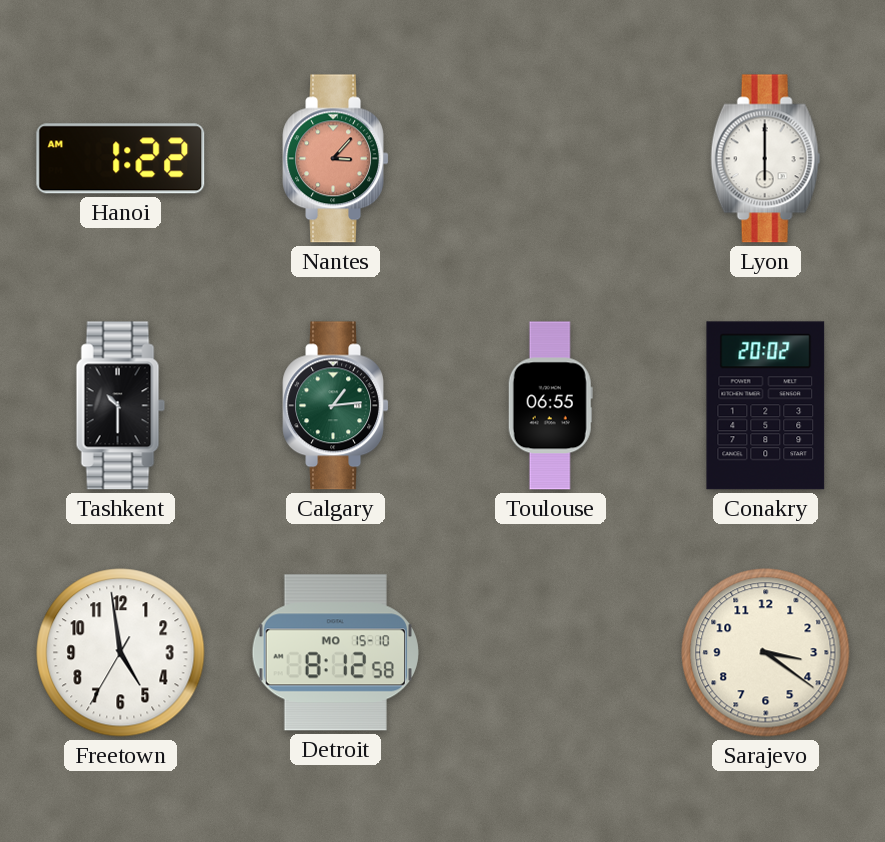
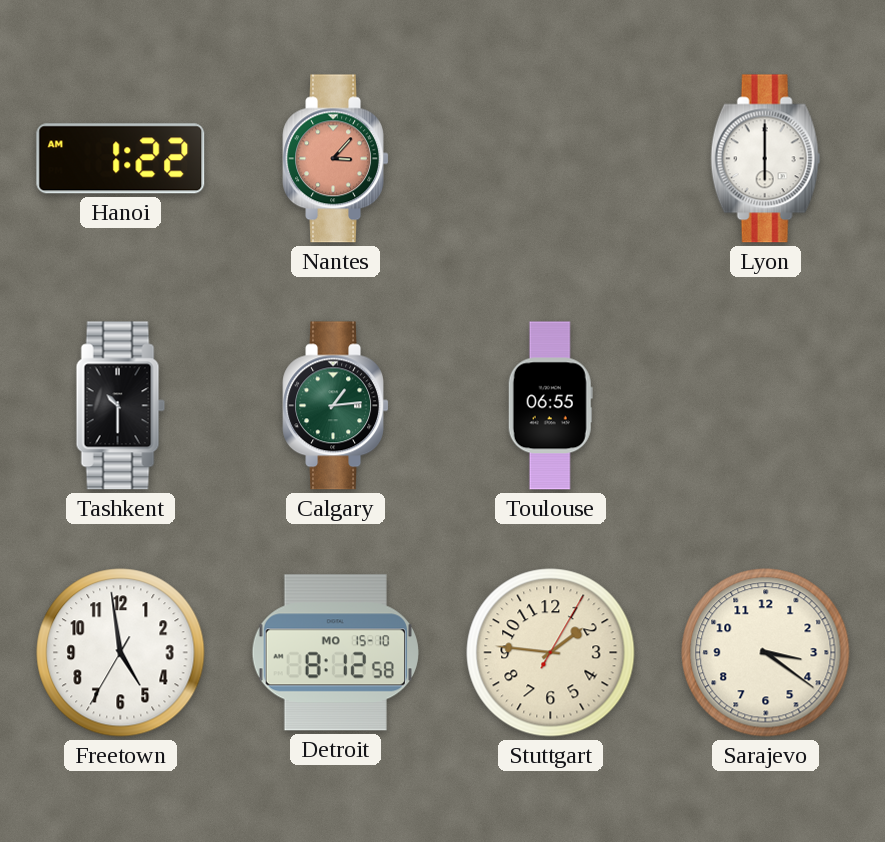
Conakry: 20:02 -> none (766, 406)
Stuttgart: none -> 1:46 (551, 653)
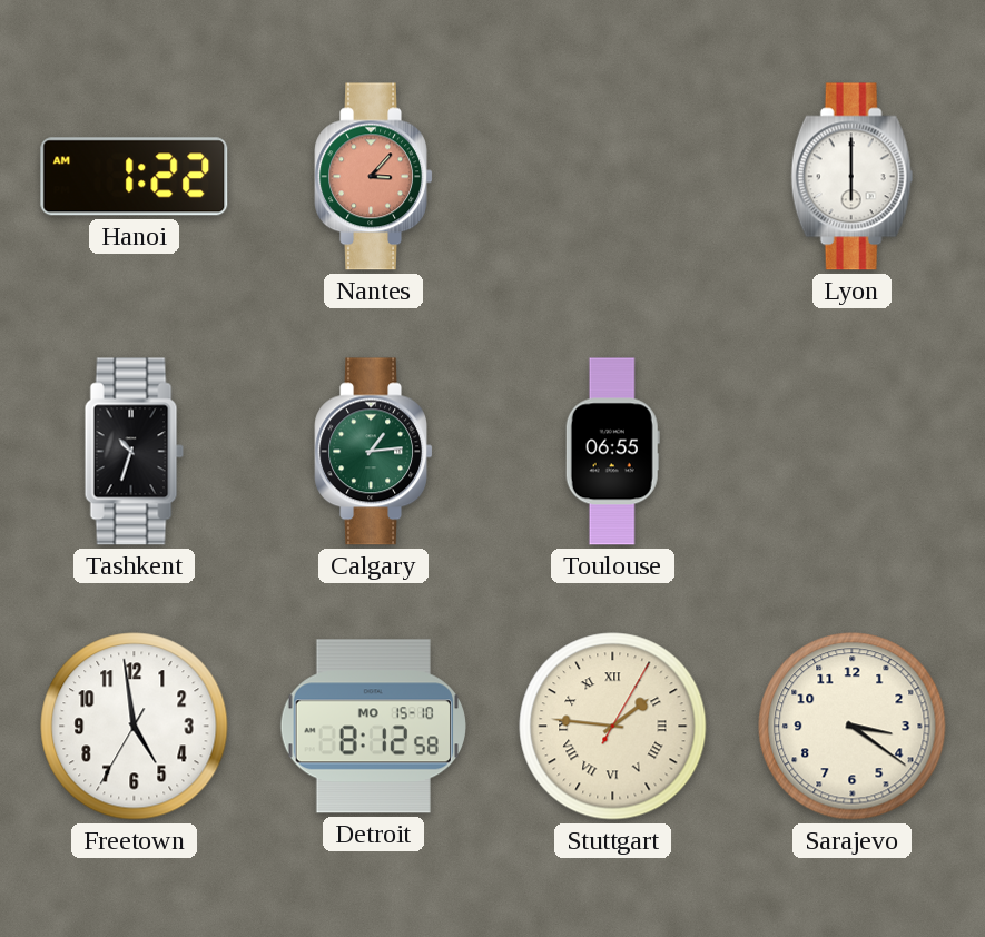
Tashkent: 10:30 -> 10:33 (134, 452)
Stuttgart numerals: Arabic -> Roman (613, 727)
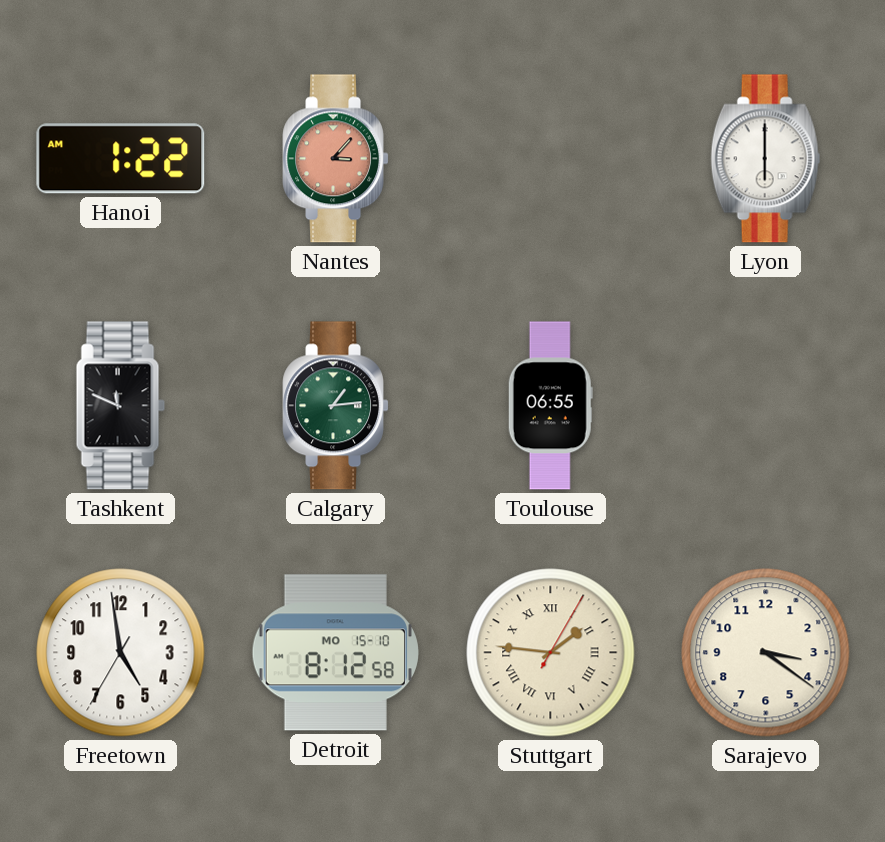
Tashkent: 10:33 -> 11:49 (120, 406)
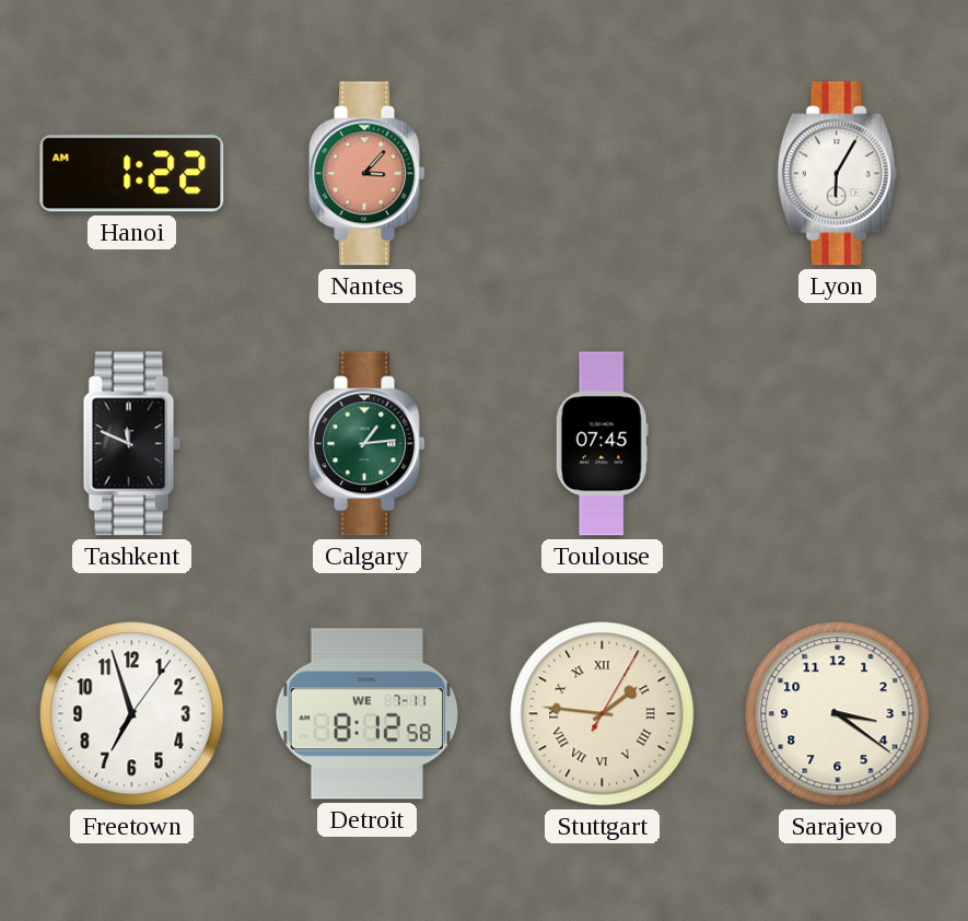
Lyon: 6:00 -> 6:05 (838, 174)
Toulouse: 06:55 -> 07:45 (602, 444)
Freetown: 4:58 -> 6:57 (132, 714)
Detroit date: MO 15-10 -> WE 7-11 (366, 714)
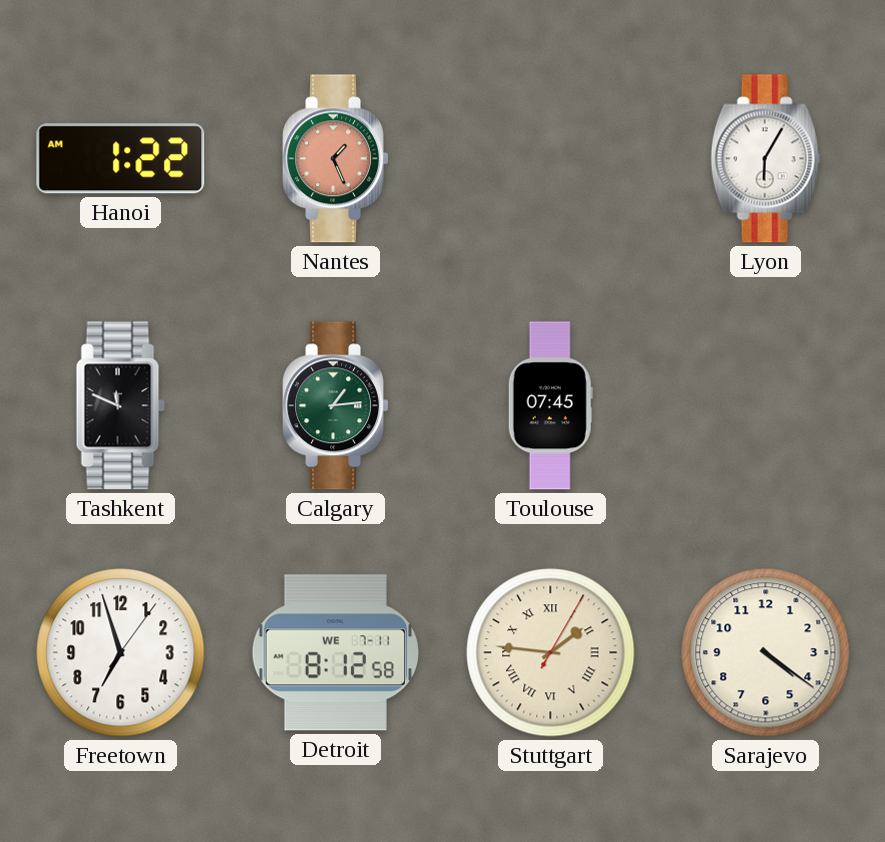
Nantes: 3:07 -> 1:26 (335, 159)
Sarajevo: 3:21 -> 4:21 (766, 653)
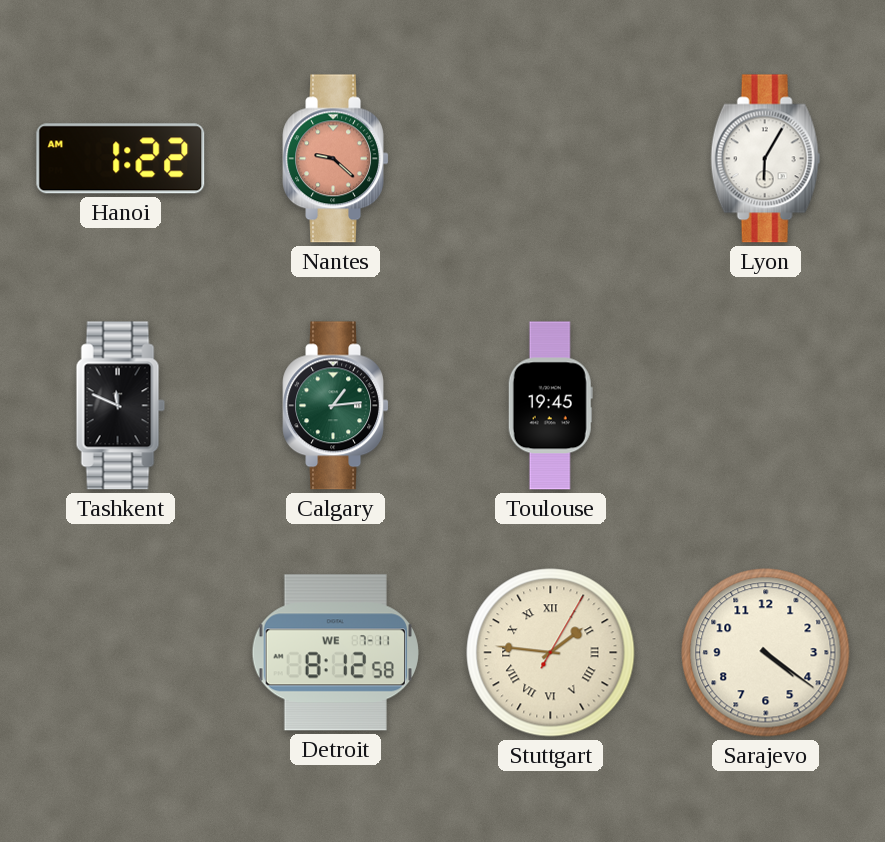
Nantes: 1:26 -> 9:22 (335, 159)
Toulouse: 07:45 -> 19:45 (550, 406)
Freetown: 6:57 -> none (121, 653)
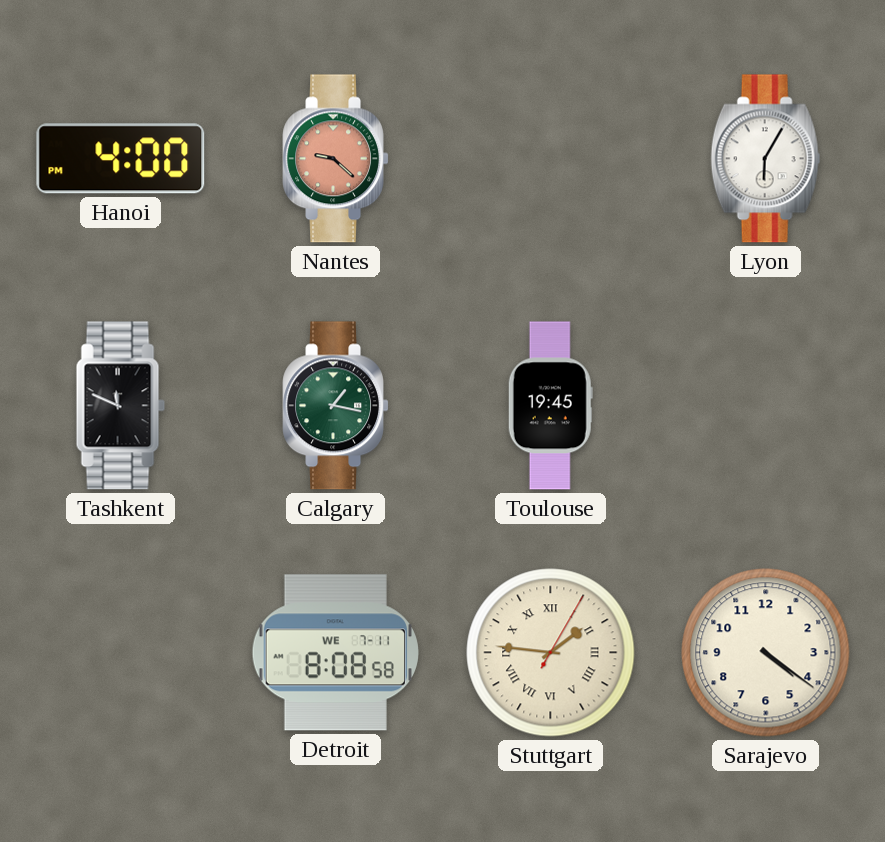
Hanoi: 1:22 -> 4:00 (121, 159)
Calgary: 1:14 -> 1:17 (335, 406)
Detroit: 8:12 -> 8:08 (335, 653)
